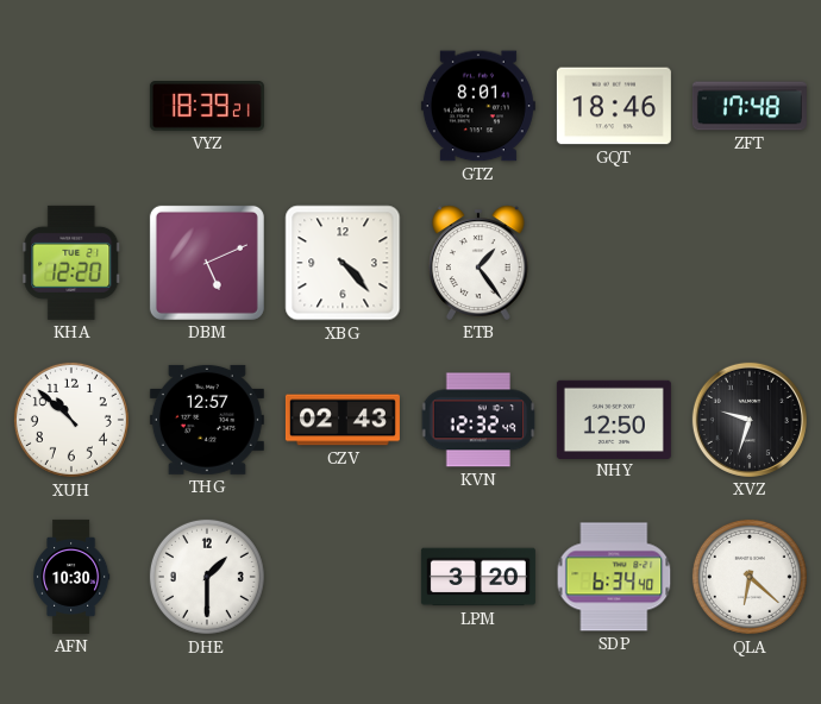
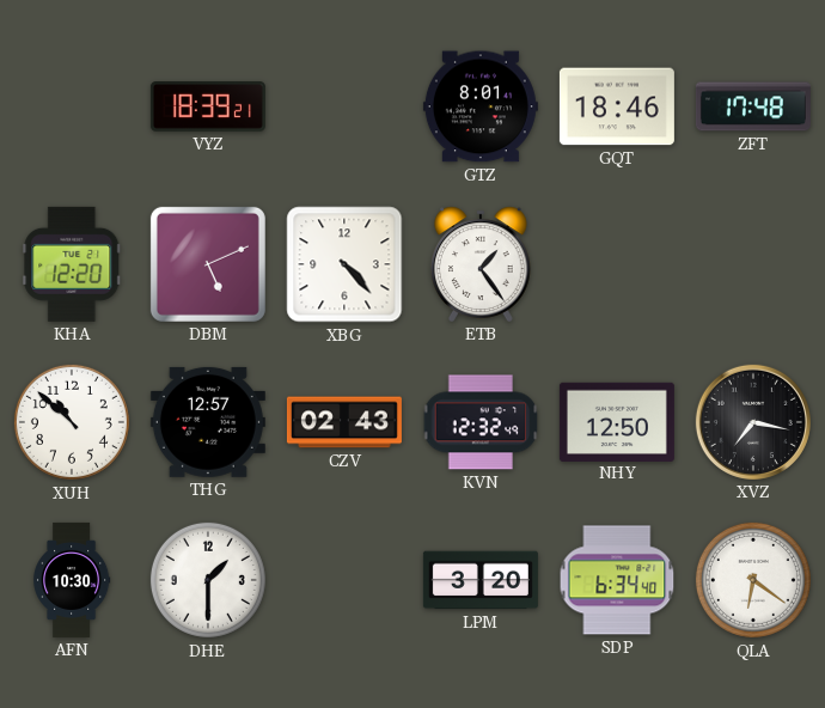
XVZ: 9:33 -> 7:17 (753, 422)
QLA: 6:22 -> 6:21 (753, 580)
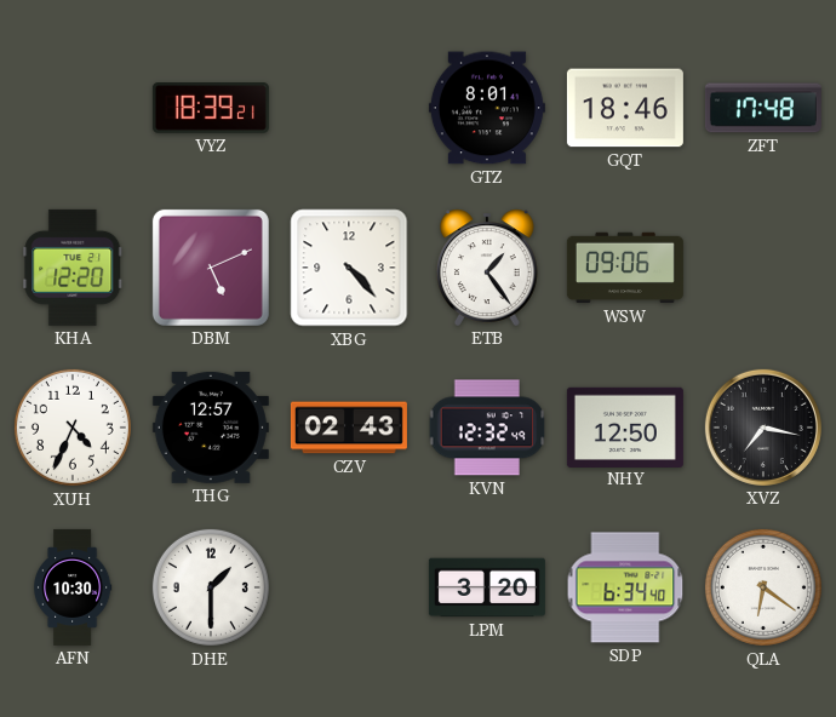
WSW: none -> 09:06 (625, 268)
XUH: 10:52 -> 4:34 (73, 428)
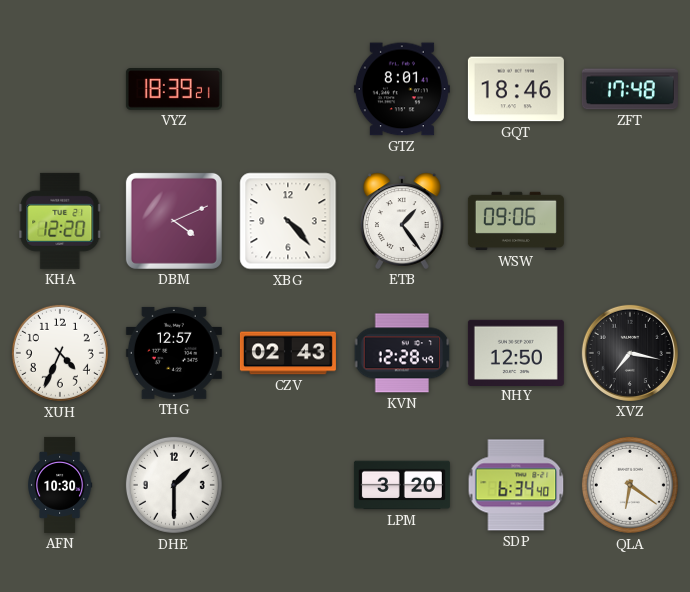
DBM: 5:11 -> 4:11 (174, 221)
KVN: 12:32 -> 12:28 (402, 353)
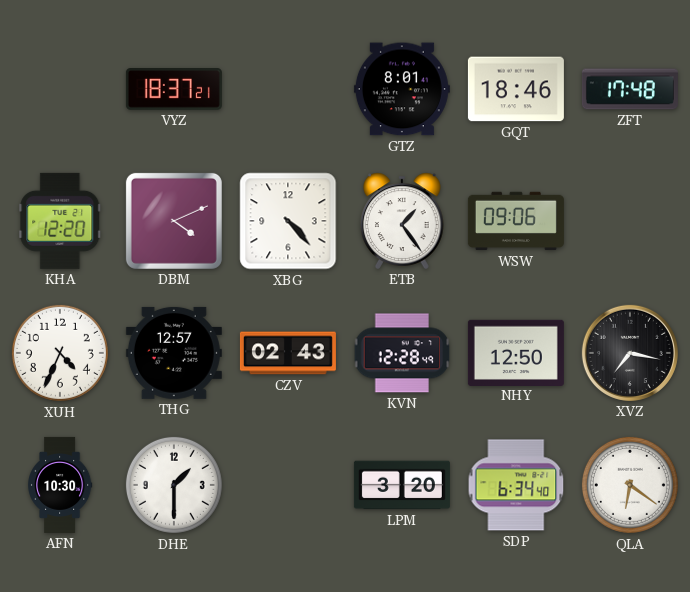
VYZ: 18:39 -> 18:37 (174, 90)
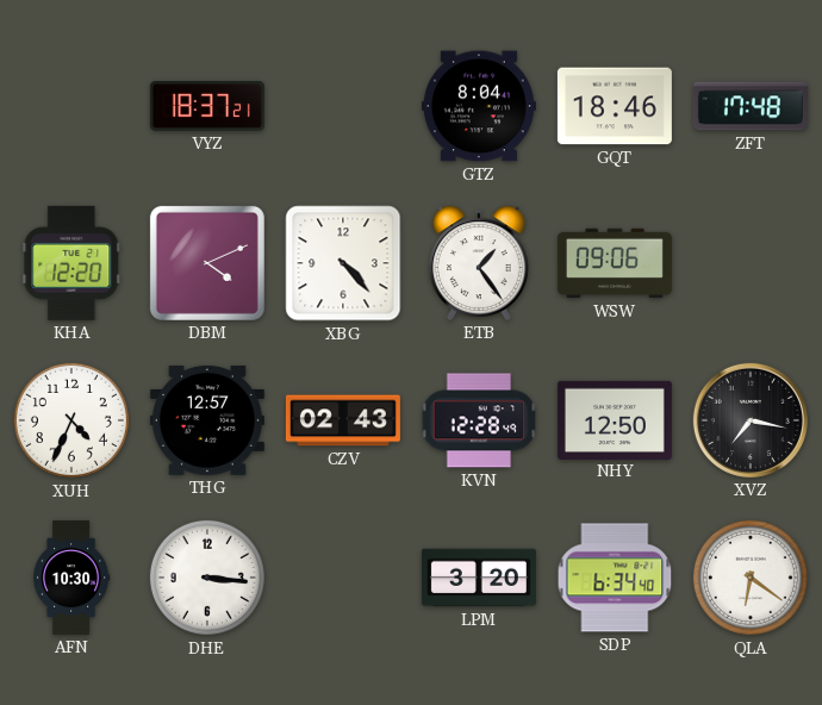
GTZ: 8:01 -> 8:04 (479, 106)
DHE: 1:30 -> 3:16 (207, 578)
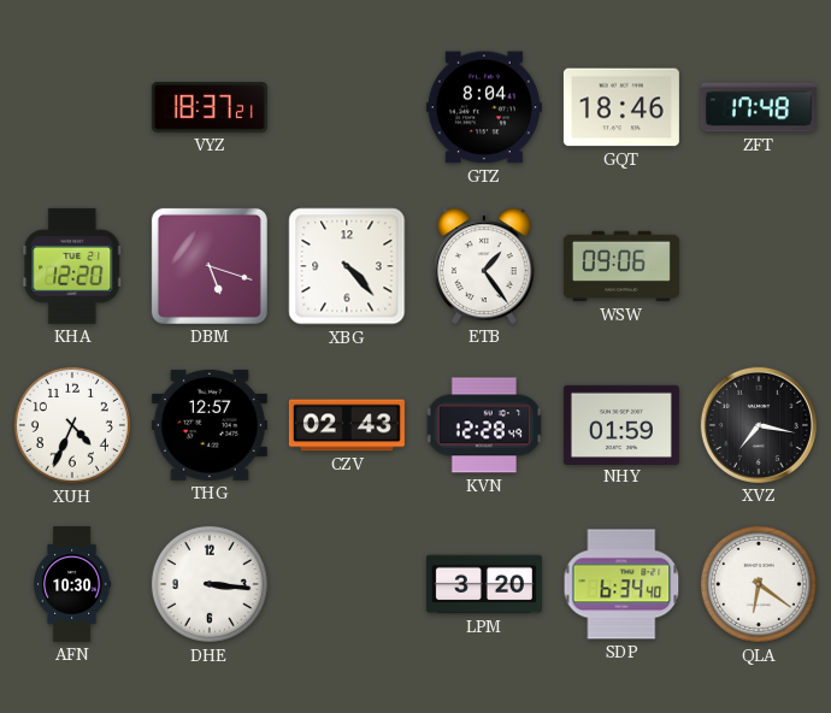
DBM: 4:11 -> 5:18 (210, 266)
NHY: 12:50 -> 01:59 (621, 424)
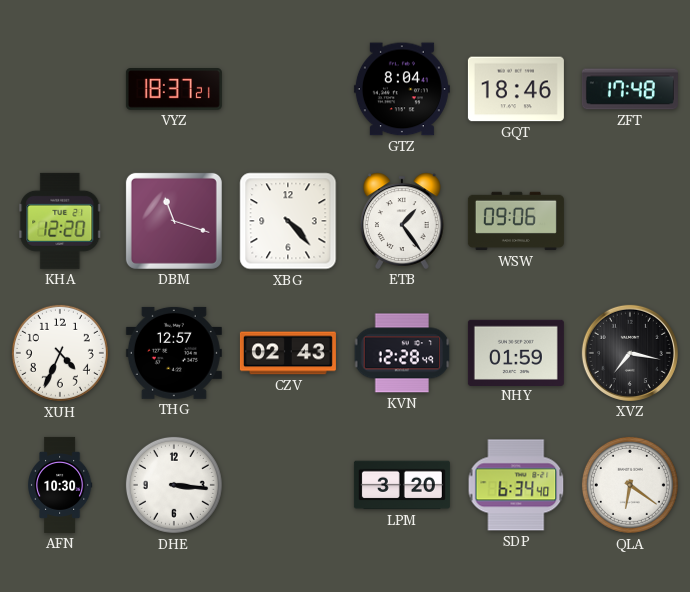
DBM: 5:18 -> 11:18 (174, 221)
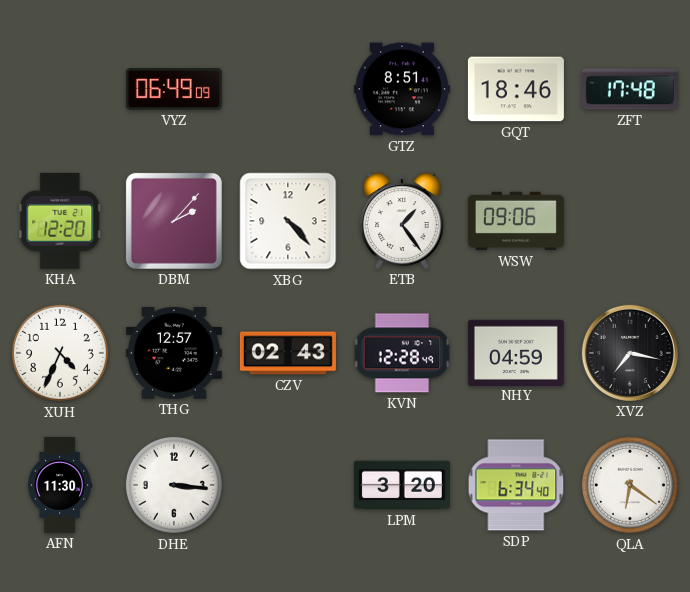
VYZ: 18:37 -> 06:49 (174, 90)
GTZ: 8:04 -> 8:51 (402, 89)
DBM: 11:18 -> 2:07 (174, 221)
NHY: 01:59 -> 04:59 (516, 352)
AFN: 10:30 -> 11:30 (61, 485)
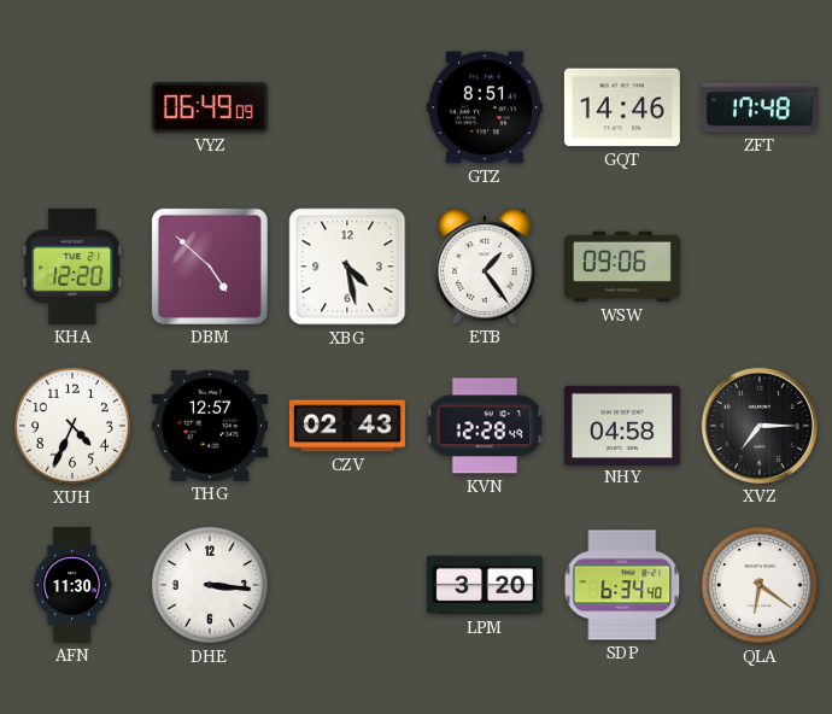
GQT: 18:46 -> 14:46 (622, 107)
DBM: 2:07 -> 4:52 (210, 267)
XBG: 4:23 -> 4:28 (347, 267)
NHY: 04:59 -> 04:58 (622, 425)
XVZ: 7:17 -> 7:15 (760, 426)
